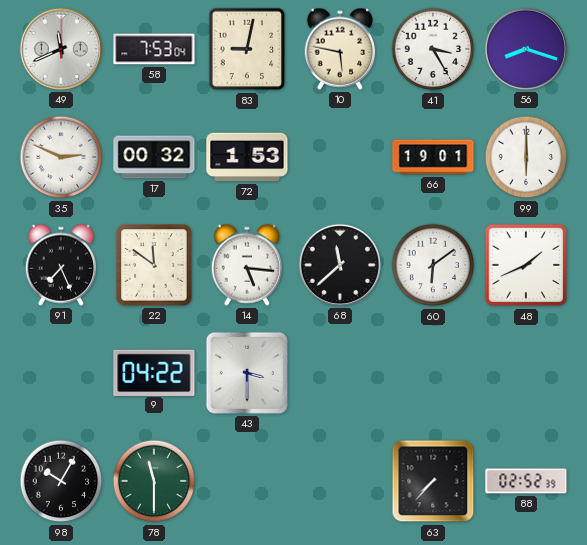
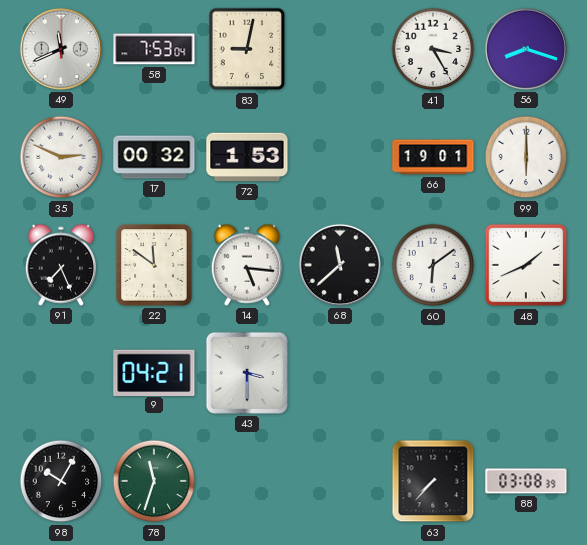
10: 5:47 -> none (340, 49)
9: 04:22 -> 04:21 (154, 372)
78: 11:30 -> 11:33 (154, 481)
88: 02:52 -> 03:08 (526, 481)
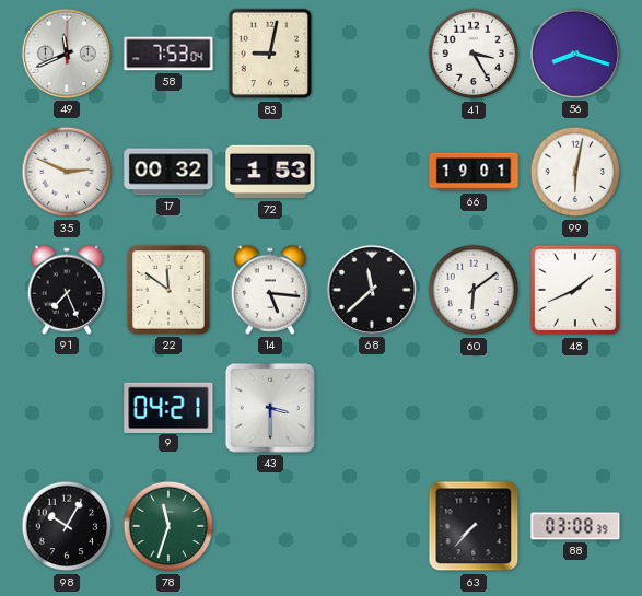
99: 6:00 -> 6:02 (575, 172)
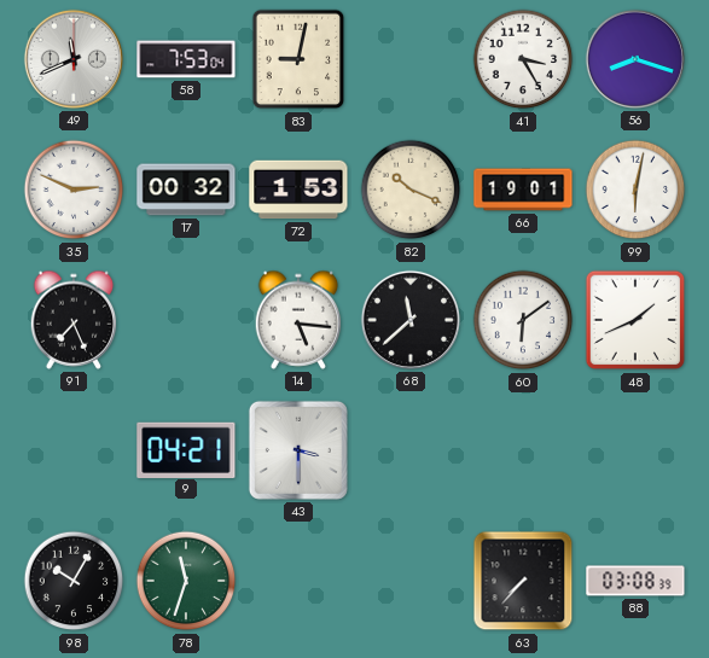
82: none -> 10:19 (411, 190)
22: 11:51 -> none (168, 290)
